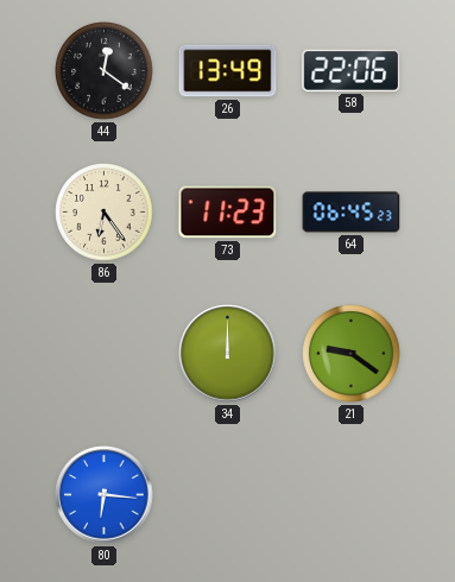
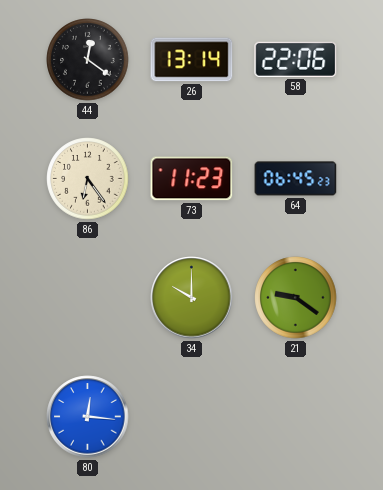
26: 13:49 -> 13:14 (192, 60)
34: 12:00 -> 10:00 (192, 298)
80: 6:16 -> 12:16 (88, 417)
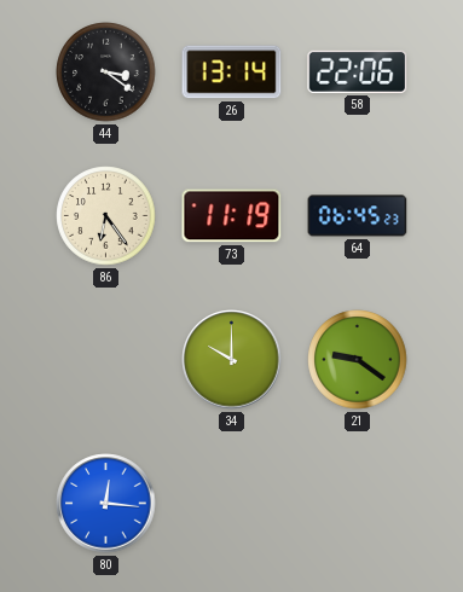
44: 12:21 -> 3:21 (106, 72)
73: 11:23 -> 11:19 (232, 216)
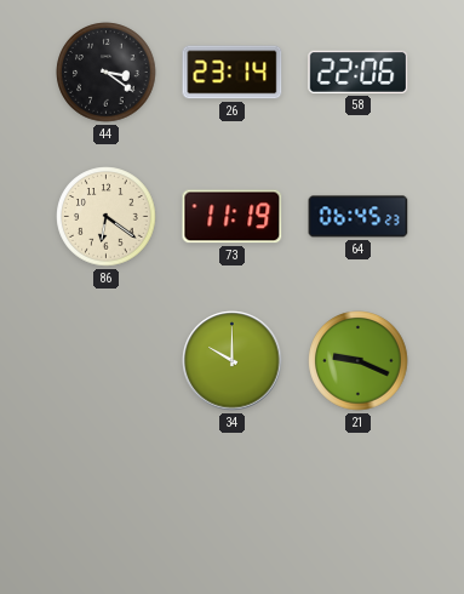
26: 13:14 -> 23:14 (233, 73)
86: 6:24 -> 6:21 (107, 217)
21: 9:21 -> 9:19 (359, 361)
80: 12:16 -> none (106, 504)
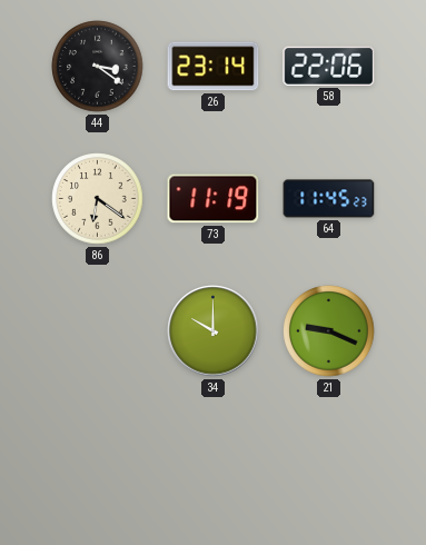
64: 06:45 -> 11:45 (329, 199)
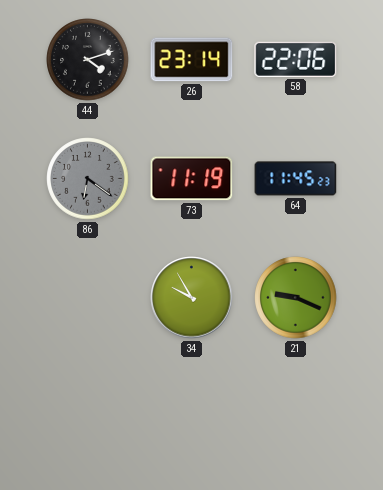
44: 3:21 -> 4:12 (88, 60)
86 dial: cream -> grey (88, 179)
34: 10:00 -> 9:55 (192, 298)
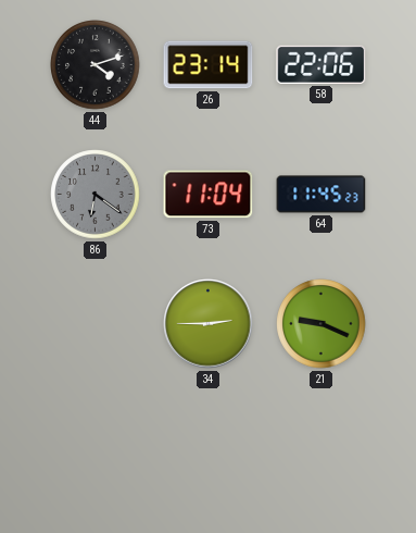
73: 11:19 -> 11:04 (209, 195)
34: 9:55 -> 2:45 (209, 324)
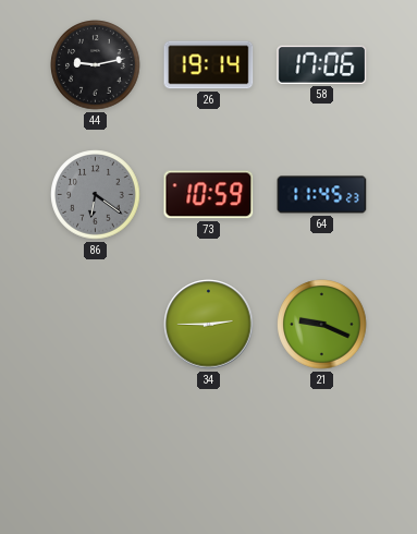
44: 4:12 -> 9:13 (96, 65)
26: 23:14 -> 19:14 (209, 65)
58: 22:06 -> 17:06 (322, 64)
73: 11:04 -> 10:59 (209, 195)
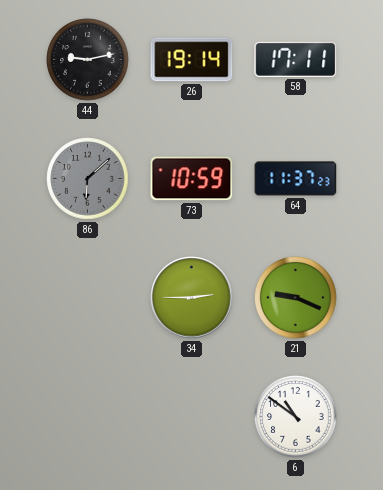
58: 17:06 -> 17:11 (296, 59)
86: 6:21 -> 6:08 (88, 179)
64: 11:45 -> 11:37 (296, 179)
6: none -> 10:51 (296, 417)
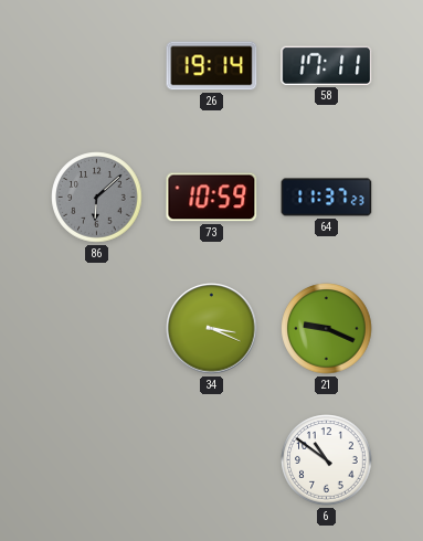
44: 9:13 -> none (88, 60)
34: 2:45 -> 3:19 (212, 329)
